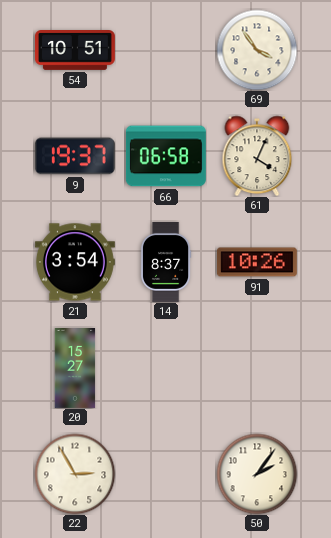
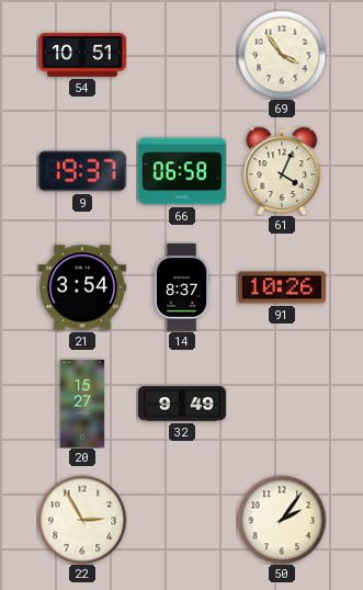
32: none -> 9:49 (182, 404)
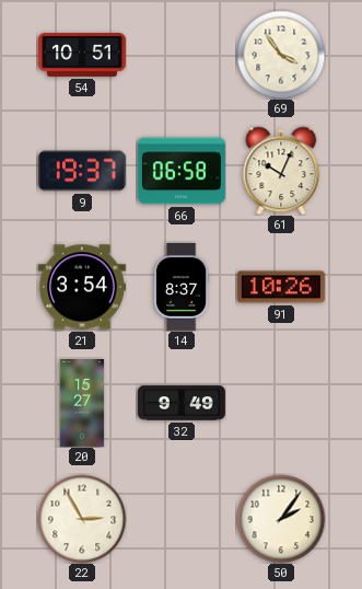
61: 4:04 -> 10:04 (281, 171)
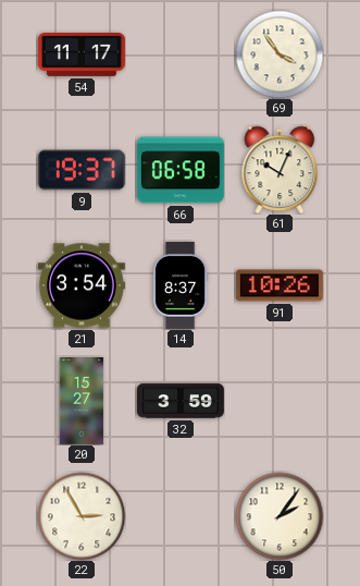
54: 10:51 -> 11:17 (82, 56)
32: 9:49 -> 3:59 (181, 401)
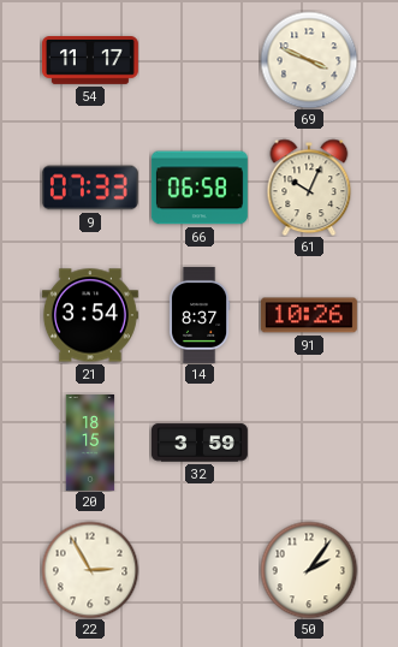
69: 3:54 -> 3:49 (309, 60)
9: 19:37 -> 07:33 (90, 188)
20: 15:27 -> 18:15 (90, 444)
